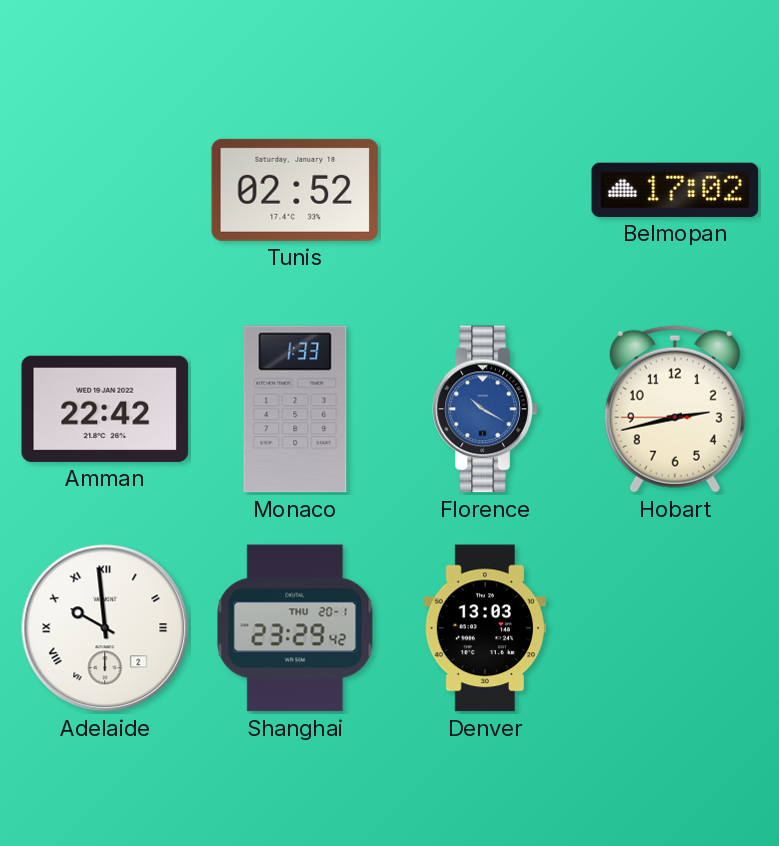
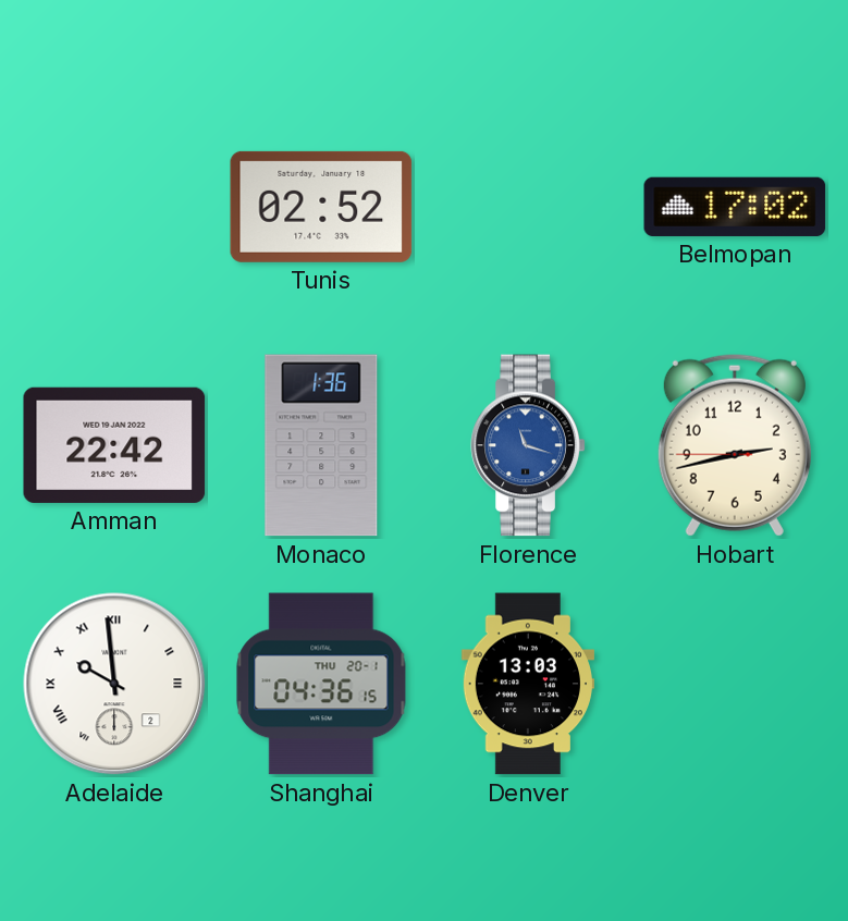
Monaco: 1:33 -> 1:36 (321, 445)
Florence: 10:20 -> 11:18 (528, 445)
Shanghai: 23:29 -> 04:36 (321, 684)
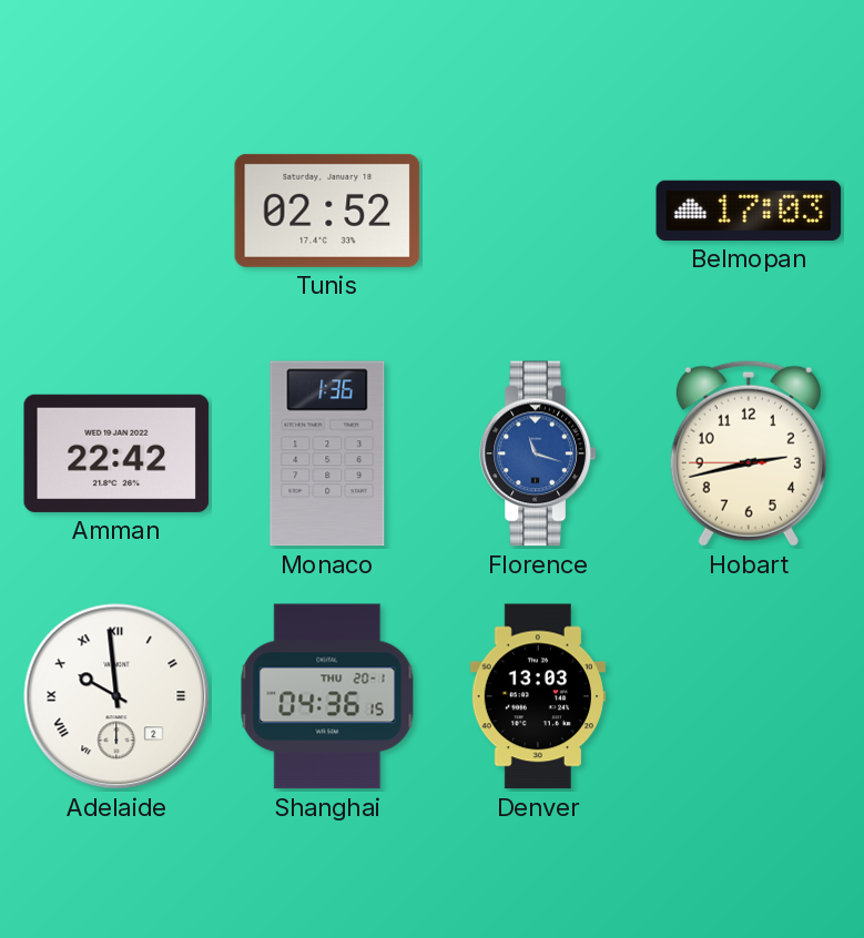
Belmopan: 17:02 -> 17:03 (749, 211)
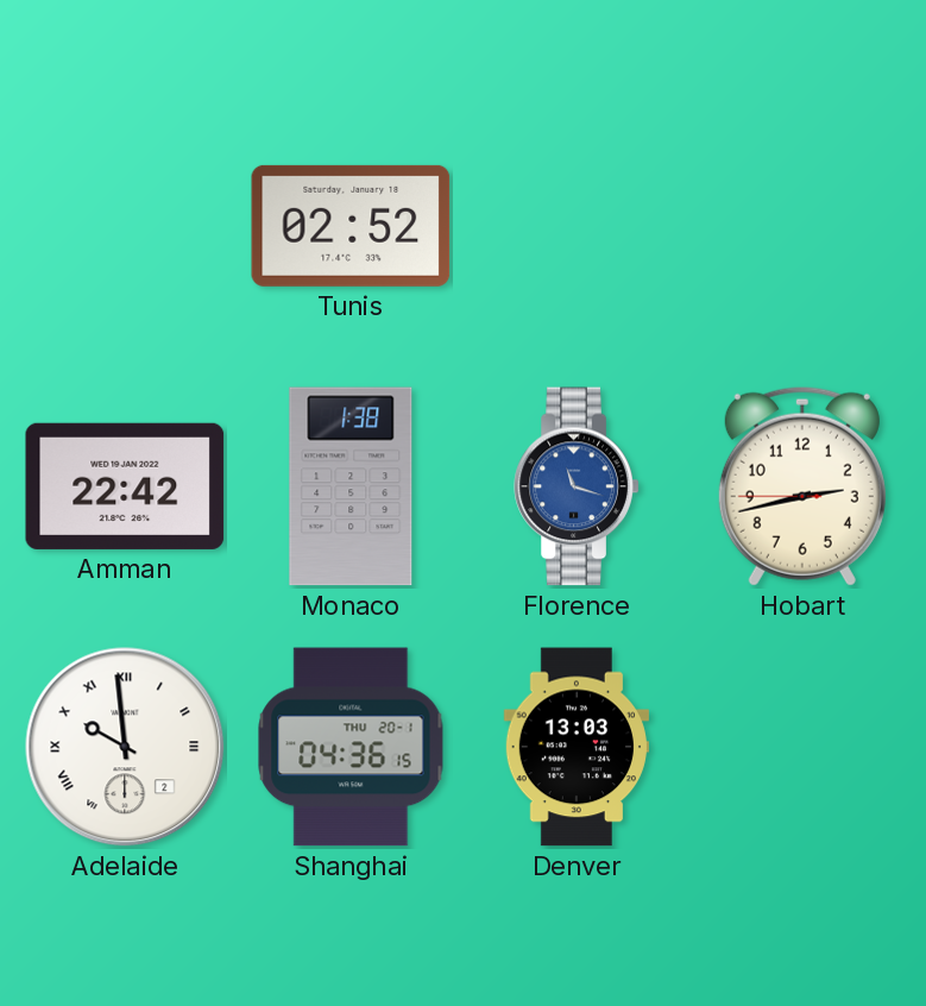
Belmopan: 17:03 -> none (749, 211)
Monaco: 1:36 -> 1:38 (351, 486)
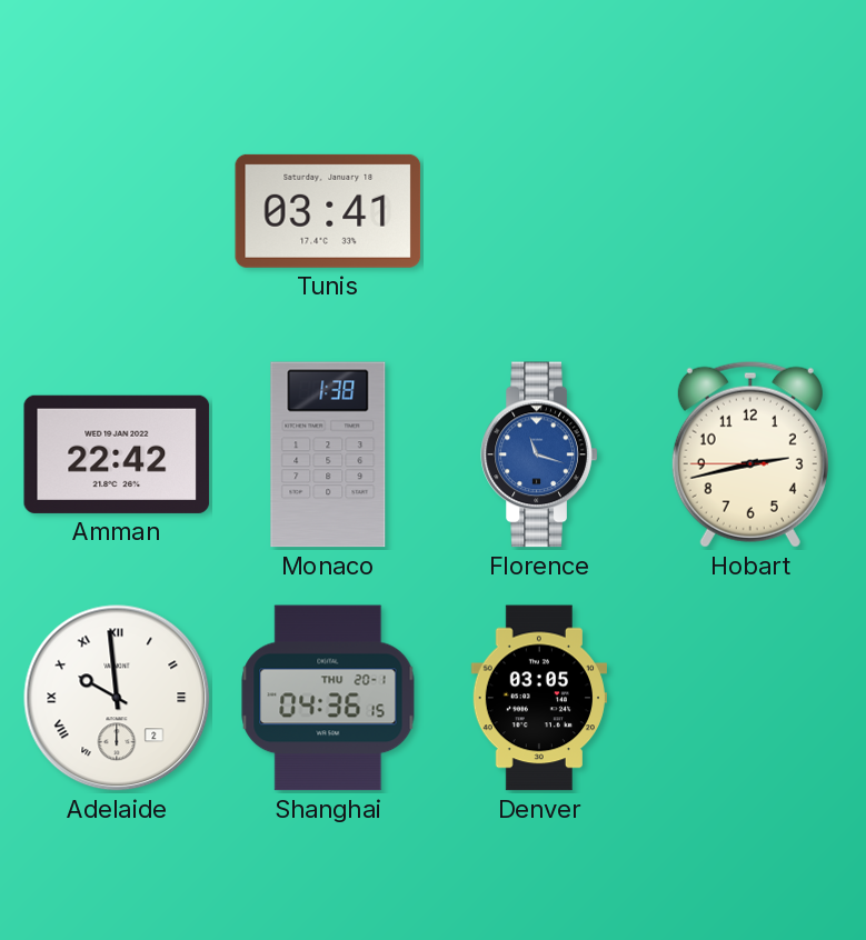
Tunis: 02:52 -> 03:41 (328, 211)
Denver: 13:03 -> 03:05 (538, 698)
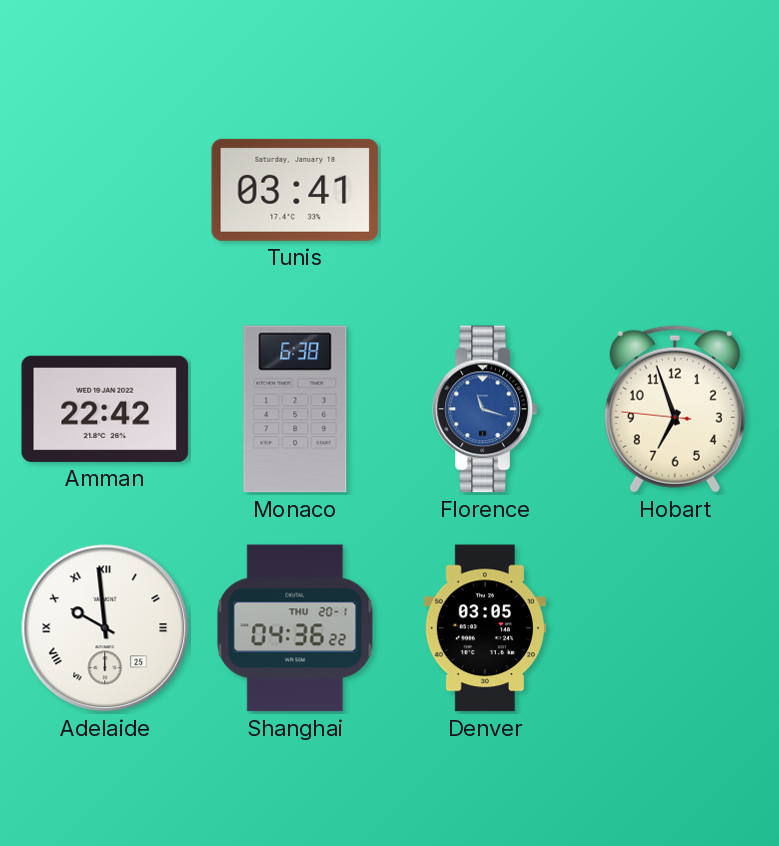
Monaco: 1:38 -> 6:38 (295, 409)
Hobart: 2:42 -> 6:56 (675, 409)
Adelaide date: 2 -> 25 (105, 628)
Shanghai: 04:36:15 -> 04:36:22 (295, 628)
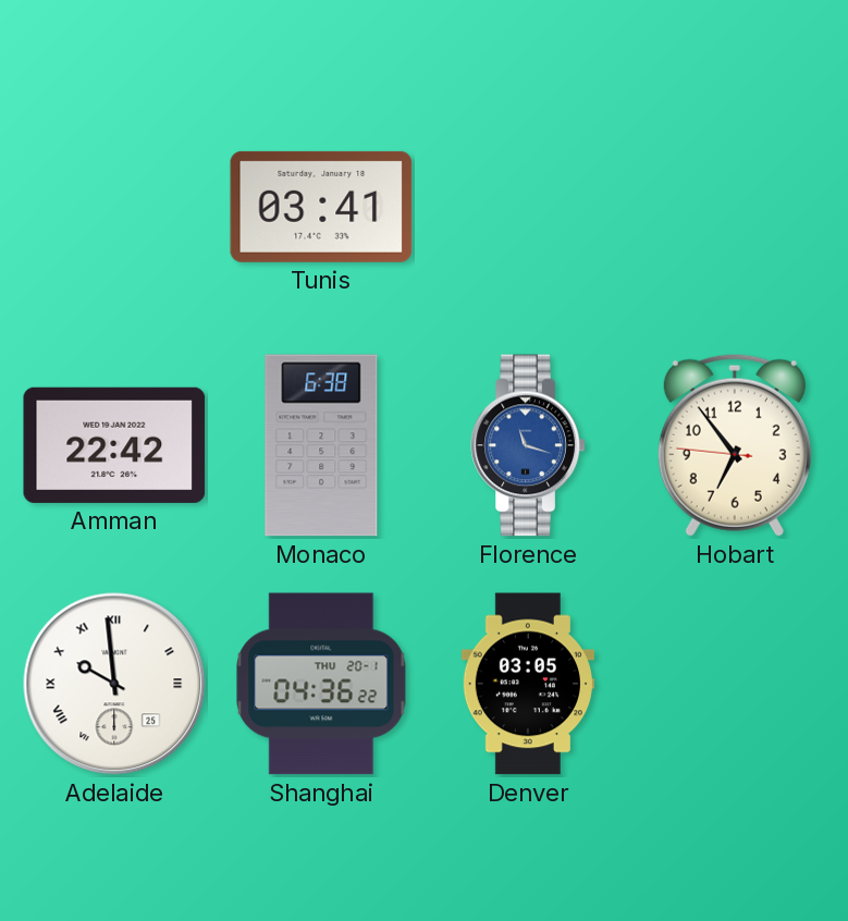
Hobart: 6:56 -> 6:53 (735, 445)
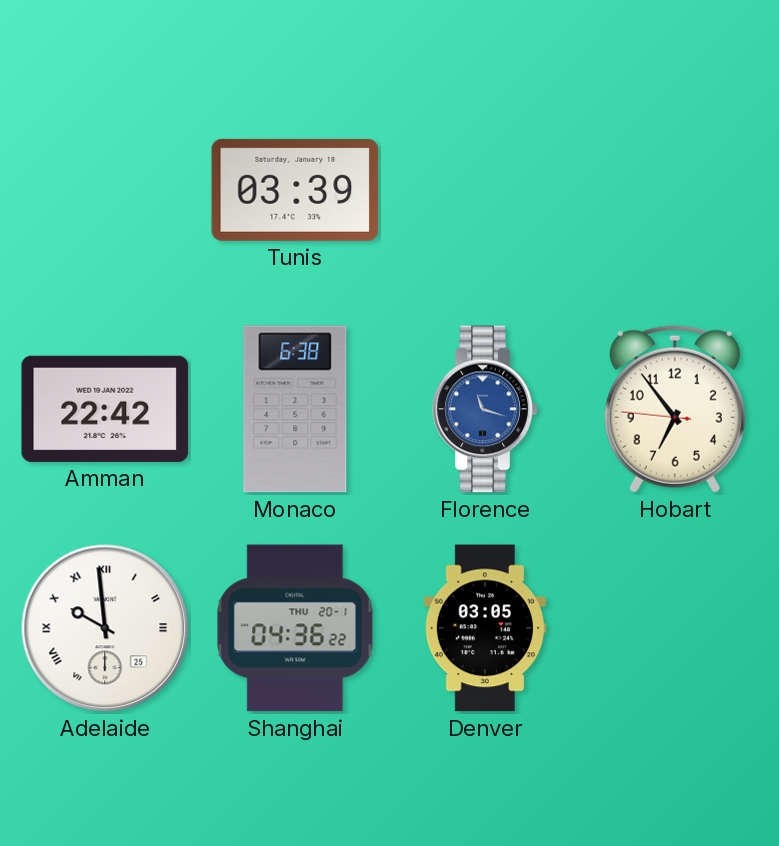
Tunis: 03:41 -> 03:39 (295, 190)
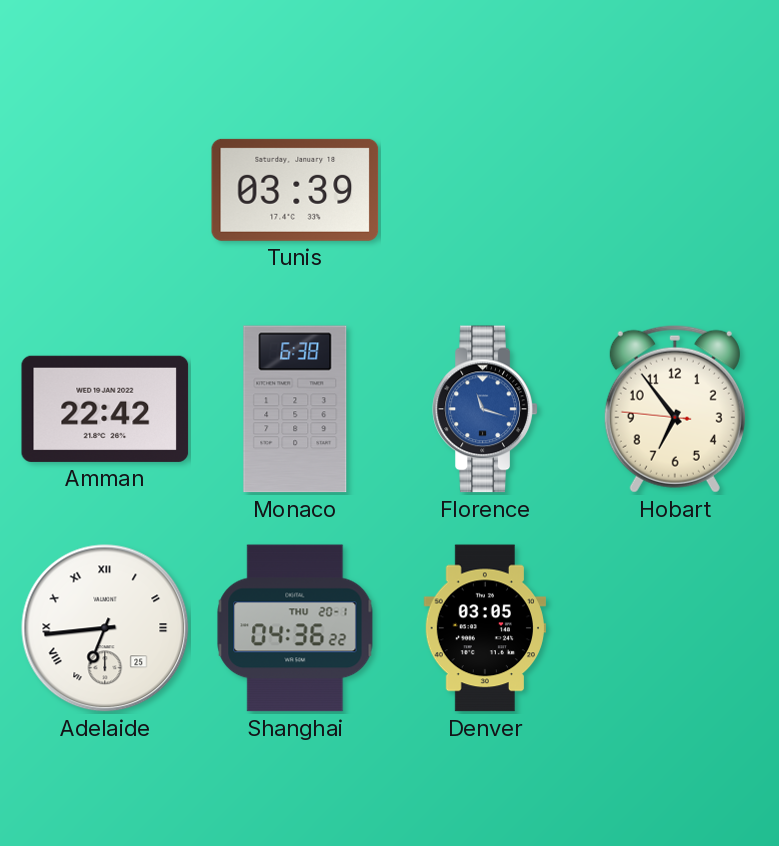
Adelaide: 9:59 -> 6:44 (105, 628)
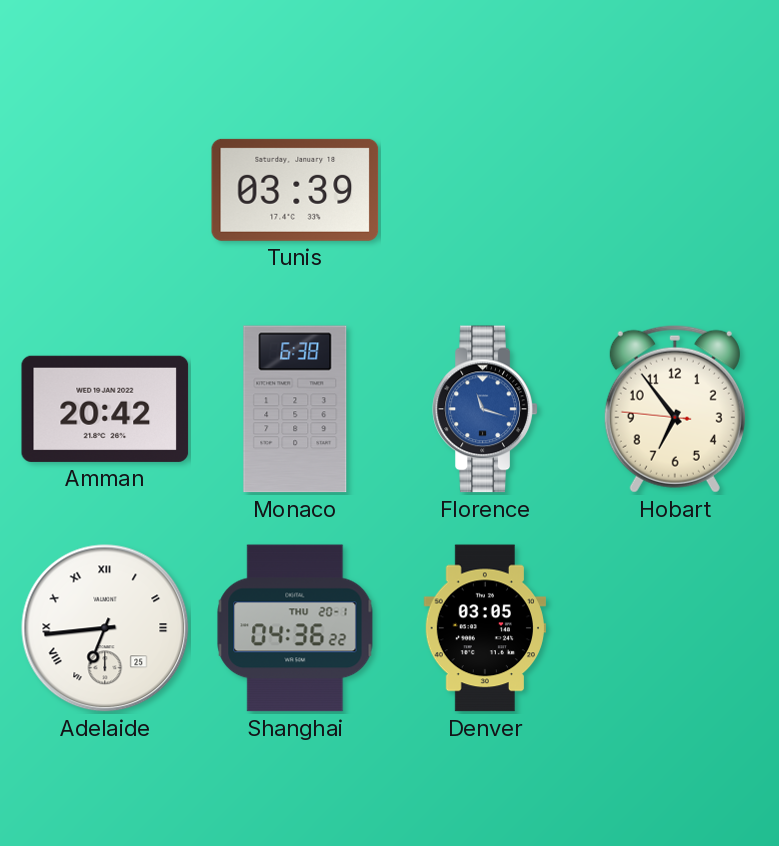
Amman: 22:42 -> 20:42 (105, 409)
